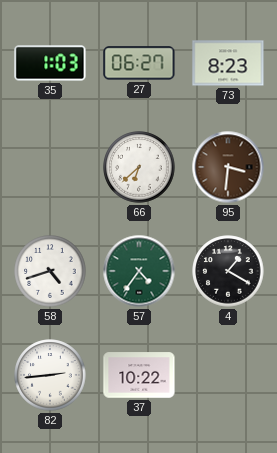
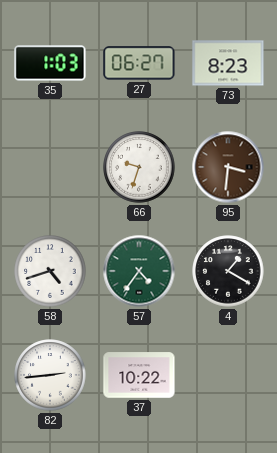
66: 6:38 -> 9:33 (139, 167)
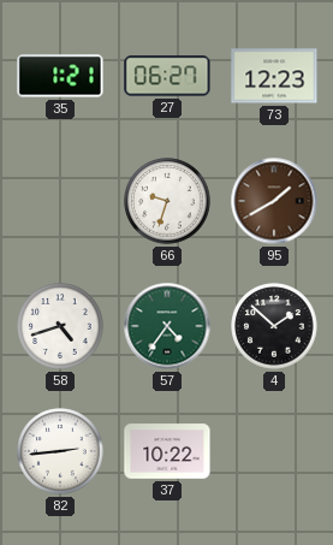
35: 1:03 -> 1:21 (60, 76)
73: 8:23 -> 12:23 (274, 76)
95: 3:31 -> 1:40 (274, 201)
4: 1:20 -> 1:52 (274, 326)
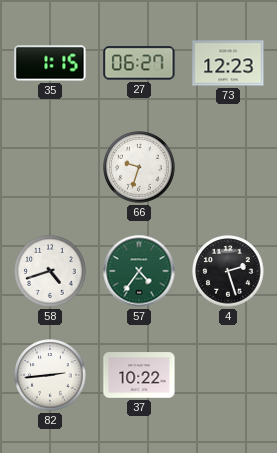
35: 1:21 -> 1:15 (50, 63)
95: 1:40 -> none (274, 201)
4: 1:52 -> 2:27 (228, 271)
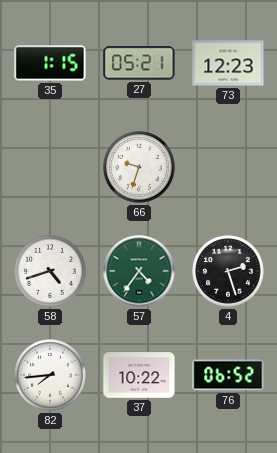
27: 06:27 -> 05:21 (139, 63)
82: 2:44 -> 7:44 (50, 375)
76: none -> 06:52 (228, 375)
